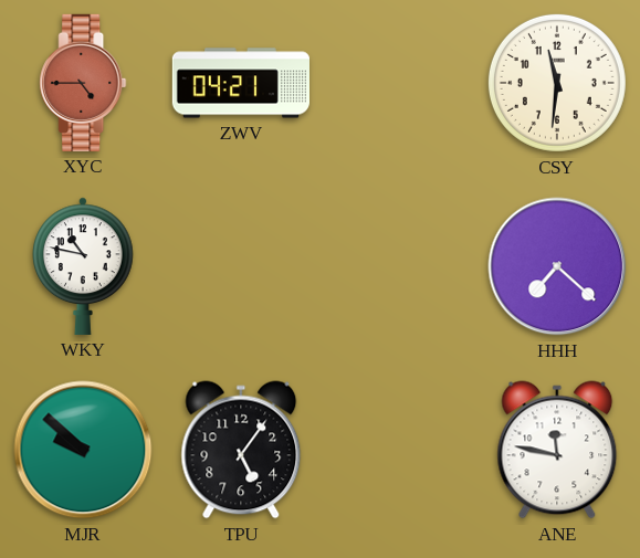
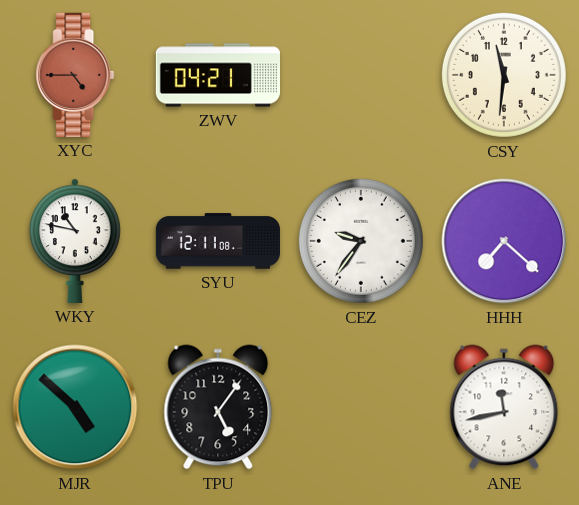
SYU: none -> 12:11 (217, 241)
CEZ: none -> 9:36 (361, 241)
MJR: 9:52 -> 4:52 (75, 407)
ANE: 11:47 -> 11:43 (504, 407)
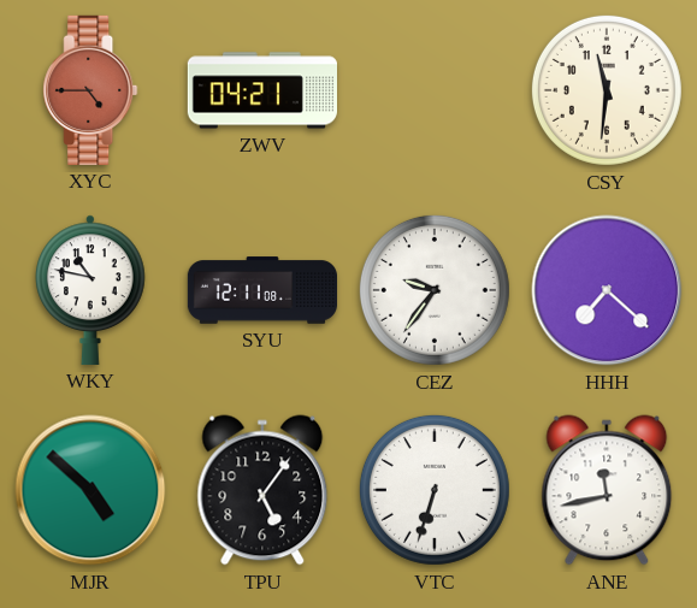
VTC: none -> 6:33 (435, 490)
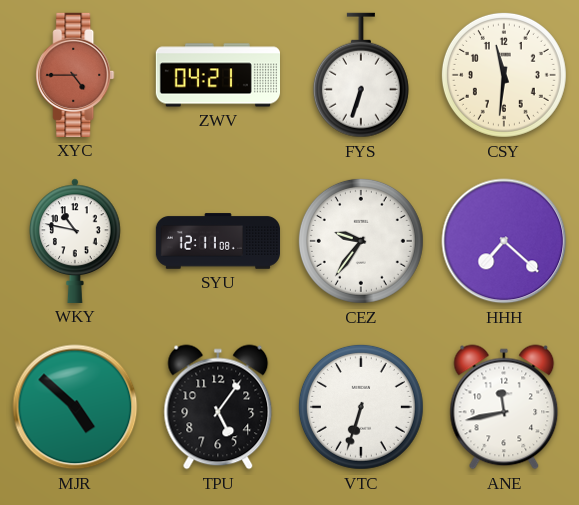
FYS: none -> 6:33 (361, 75)
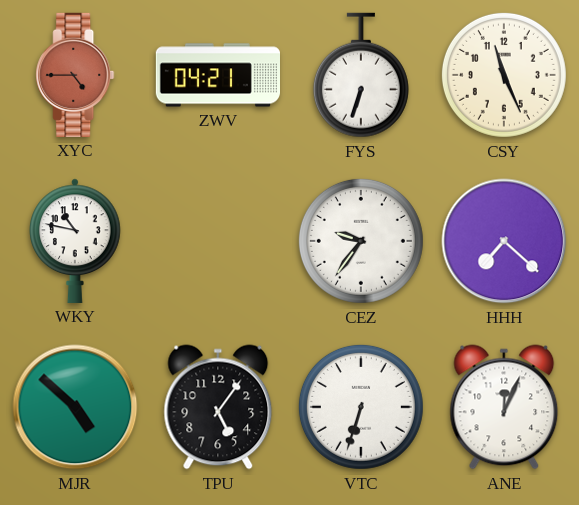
CSY: 11:31 -> 11:26 (504, 75)
SYU: 12:11 -> none (217, 241)
ANE: 11:43 -> 12:04 (504, 407)
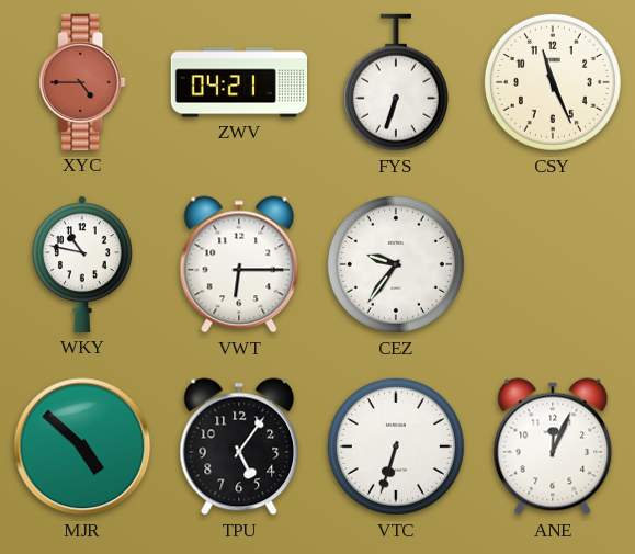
VWT: none -> 6:15 (239, 264)
HHH: 7:22 -> none (504, 241)
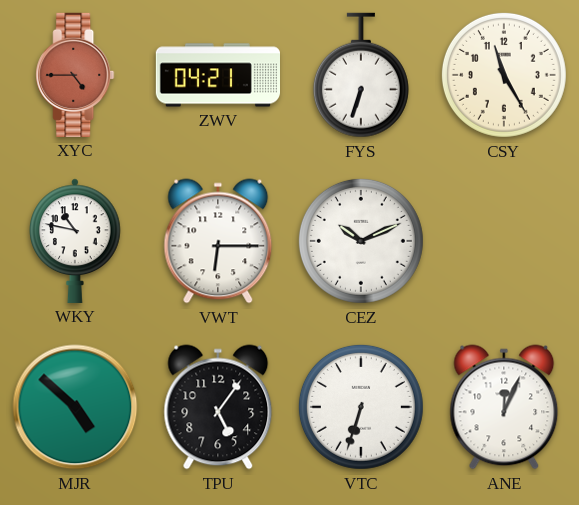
CSY: 11:26 -> 11:25 (504, 75)
CEZ: 9:36 -> 10:11 (361, 241)
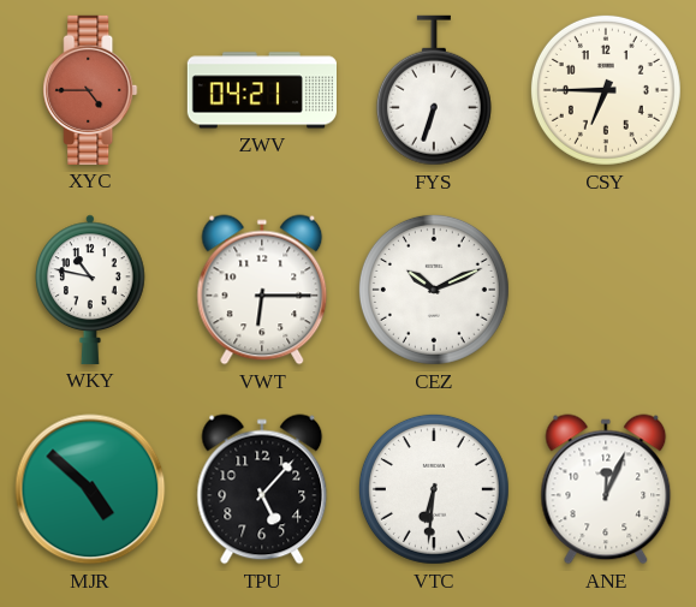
CSY: 11:25 -> 6:45 (606, 90)
TPU: 5:06 -> 5:07 (262, 489)
VTC: 6:33 -> 6:31 (434, 489)
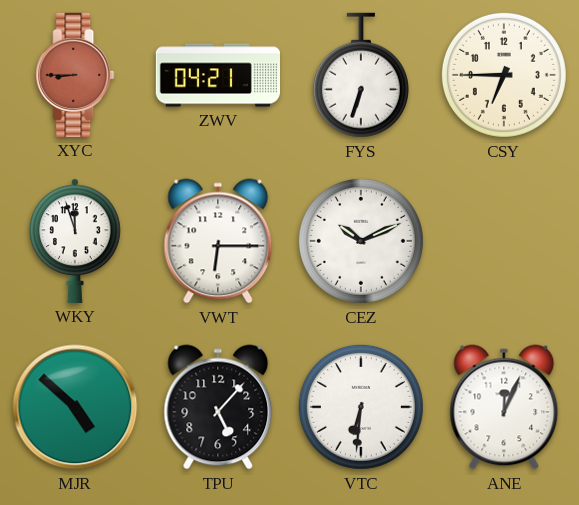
XYC: 4:45 -> 8:45 (75, 75)
WKY: 10:47 -> 11:57 (76, 241)
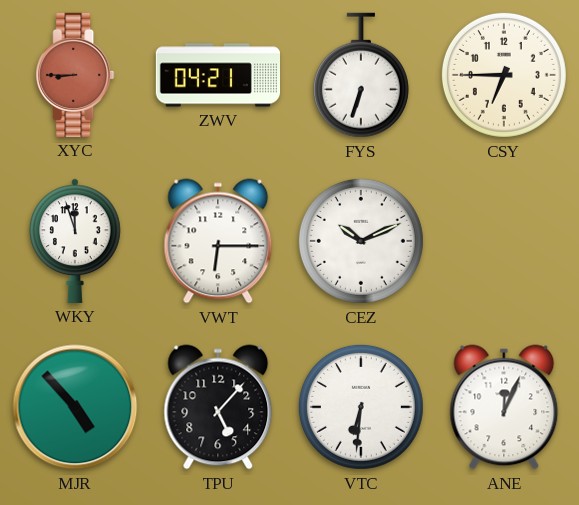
MJR: 4:52 -> 4:53 (75, 407)
